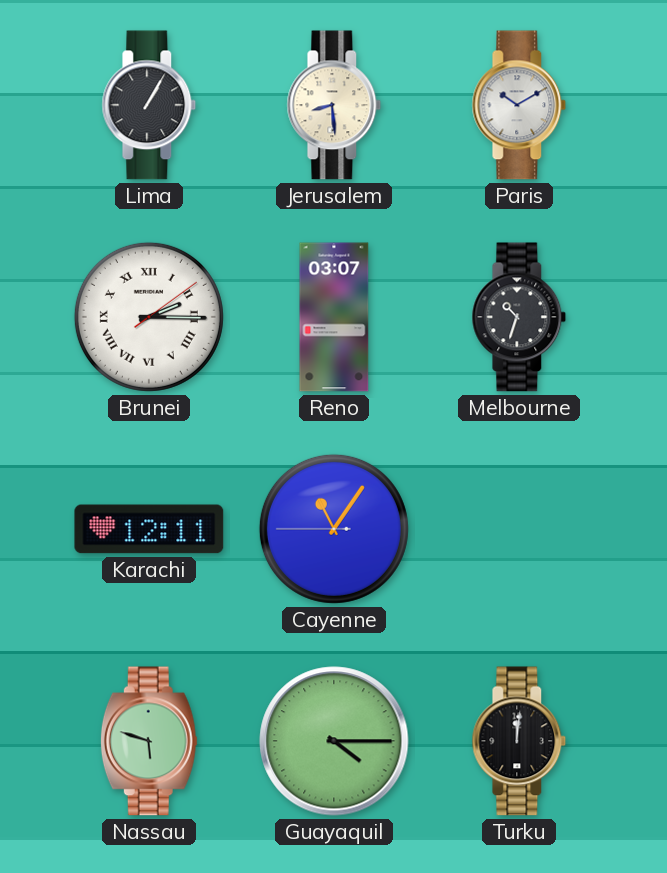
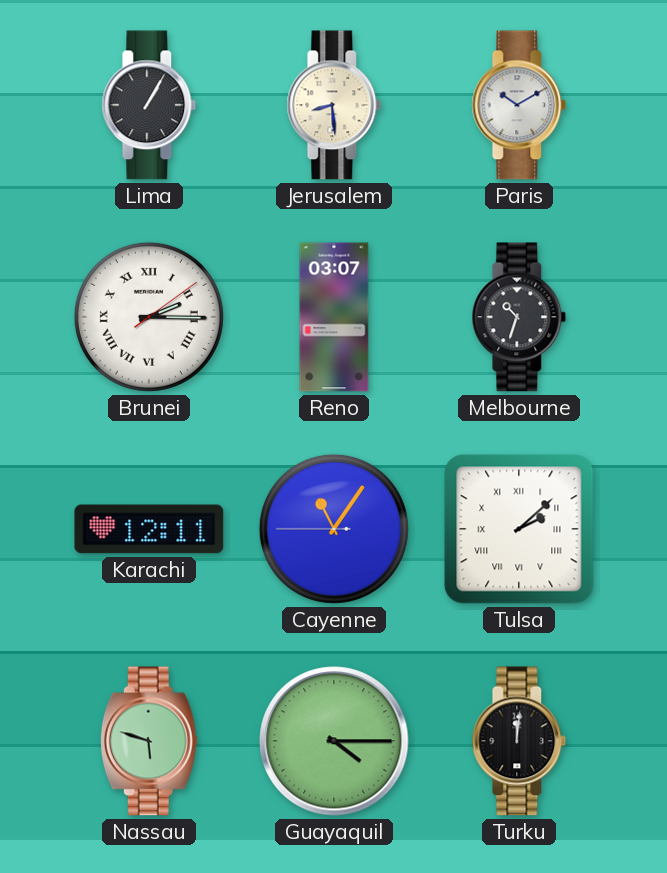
Tulsa: none -> 2:08 (519, 529)
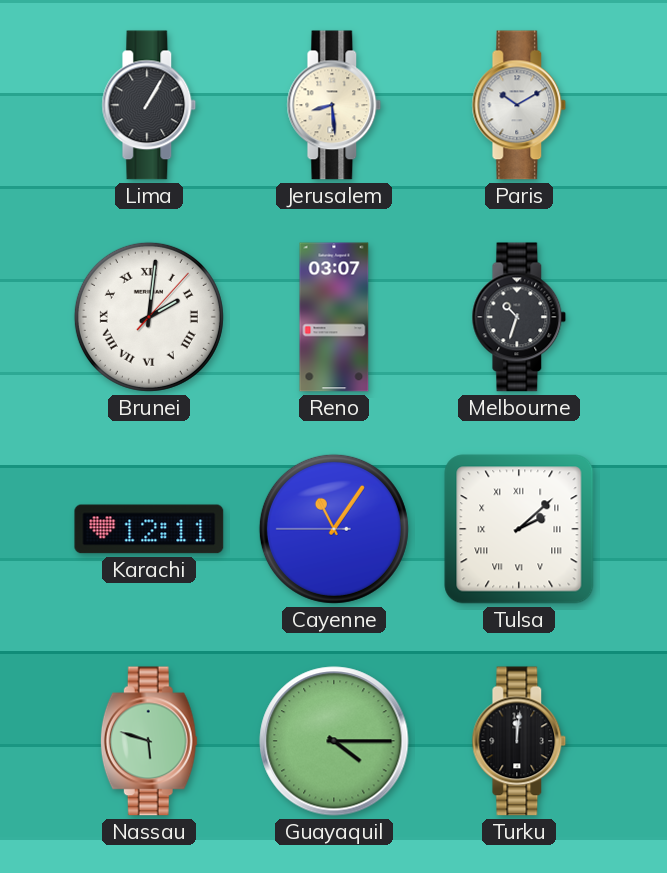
Brunei: 2:15 -> 2:01 (149, 317)
